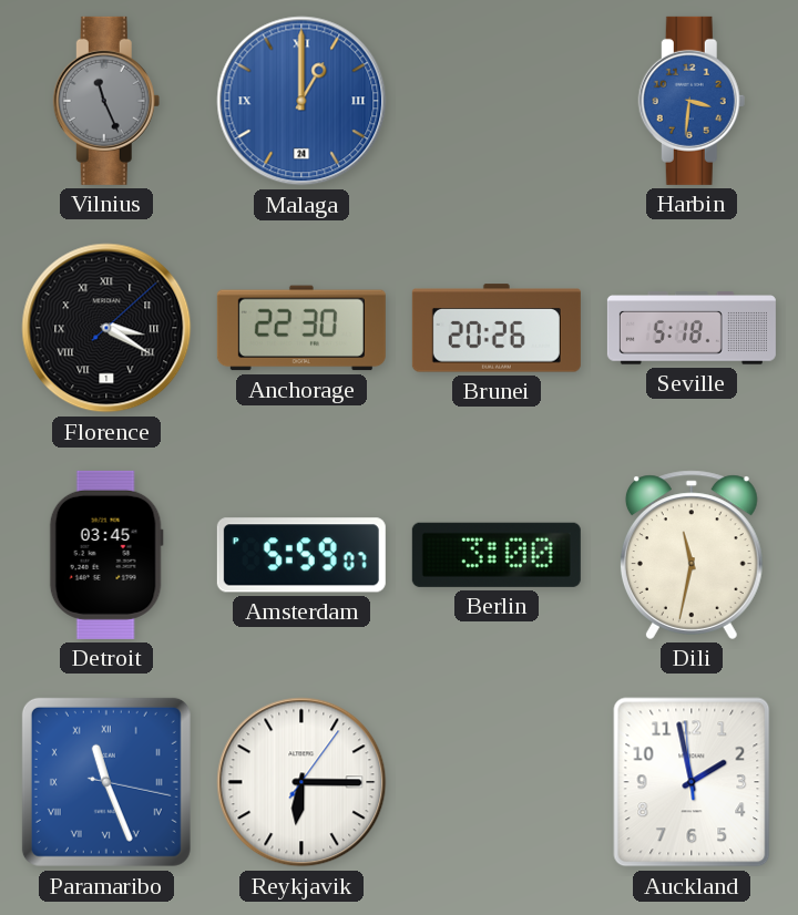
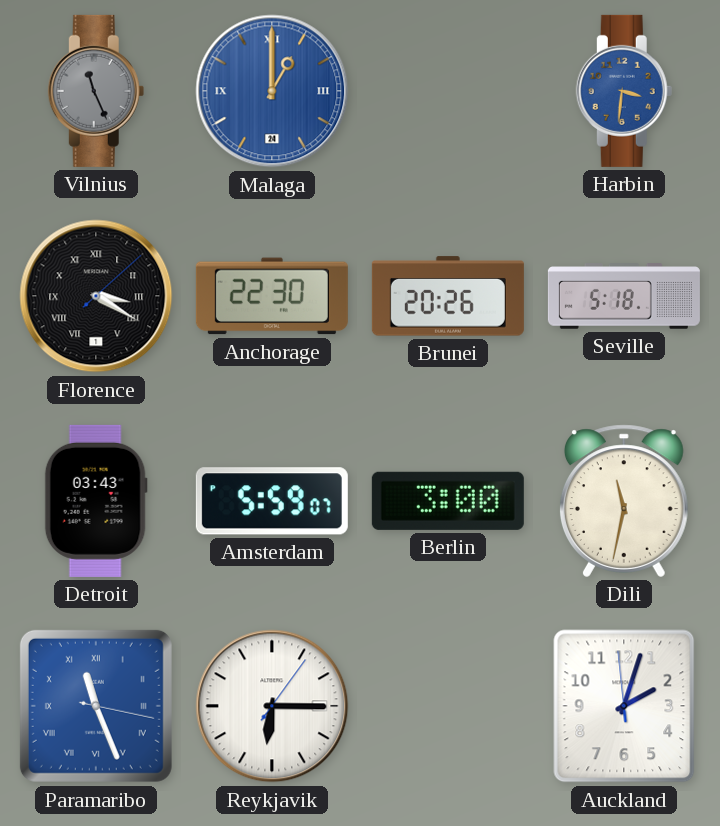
Detroit: 03:45 -> 03:43 (96, 501)
Auckland: 1:57 -> 2:02 (624, 706)
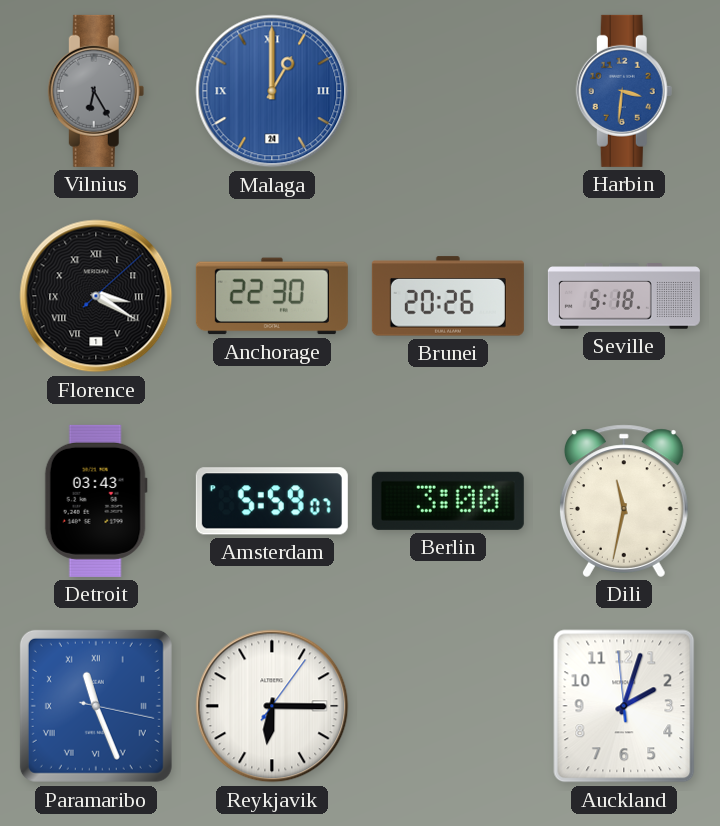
Vilnius: 11:26 -> 6:25 (96, 91)
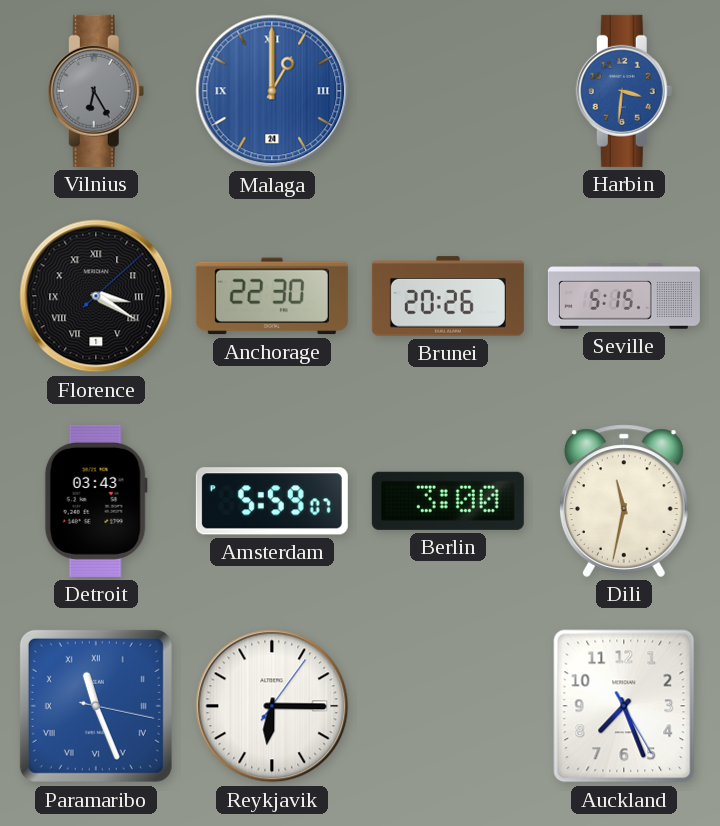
Seville: 5:18 -> 5:15 (624, 296)
Auckland: 2:02 -> 7:26 (624, 706)
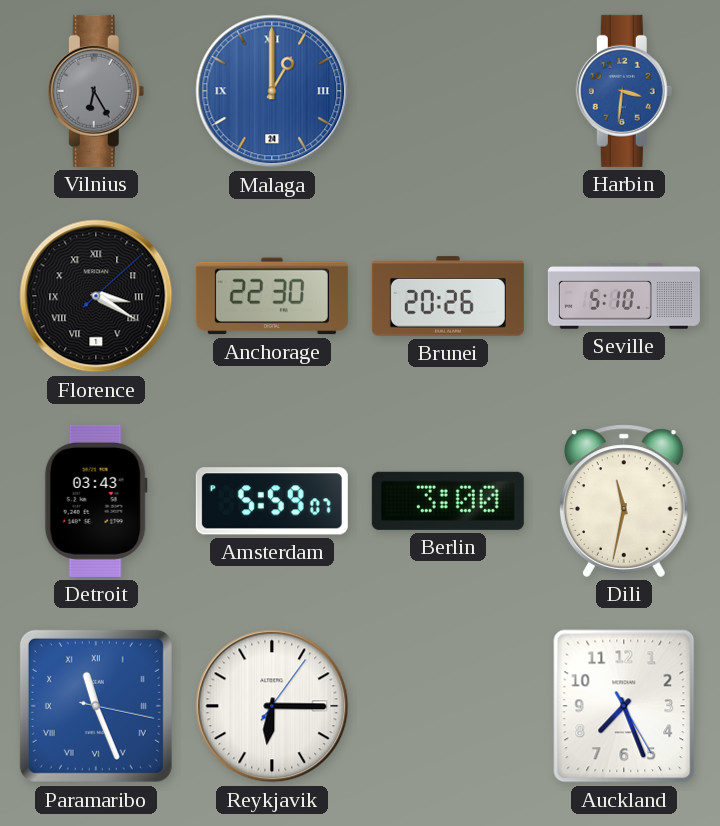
Seville: 5:15 -> 5:10 (624, 296)
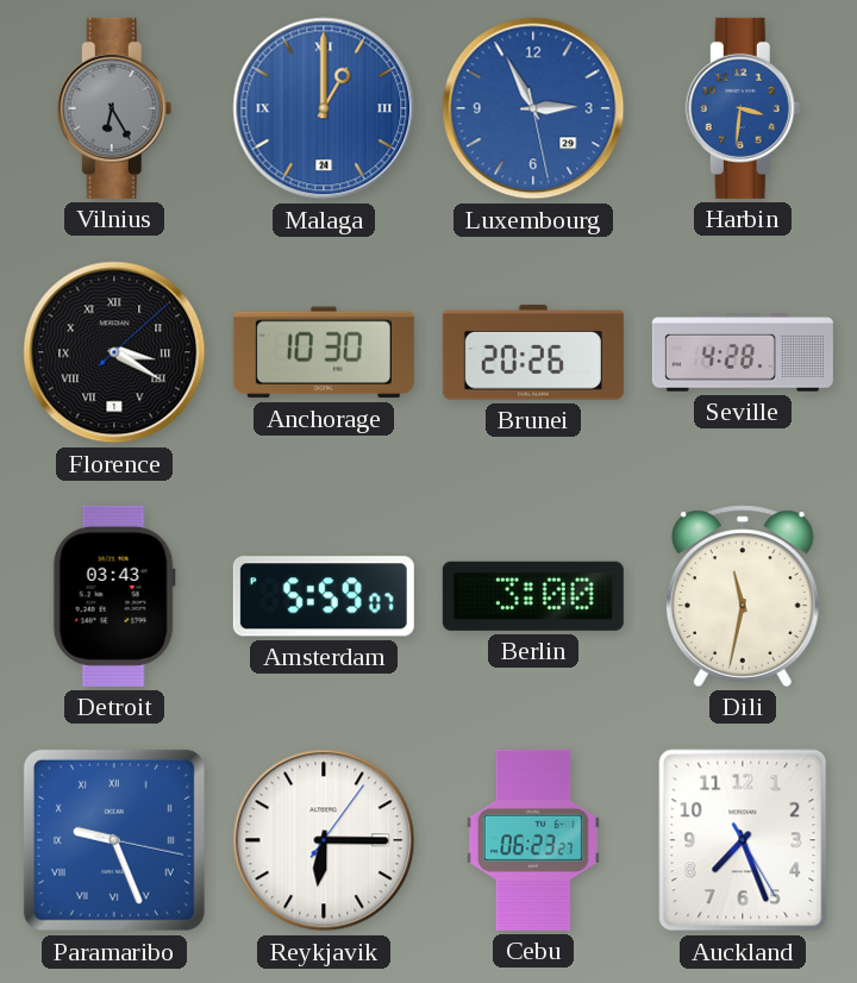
Luxembourg: none -> 2:55 (533, 108)
Anchorage: 22:30 -> 10:30 (324, 352)
Seville: 5:10 -> 4:28 (743, 352)
Paramaribo: 11:26 -> 9:26 (114, 840)
Cebu: none -> 06:23 (533, 840)
